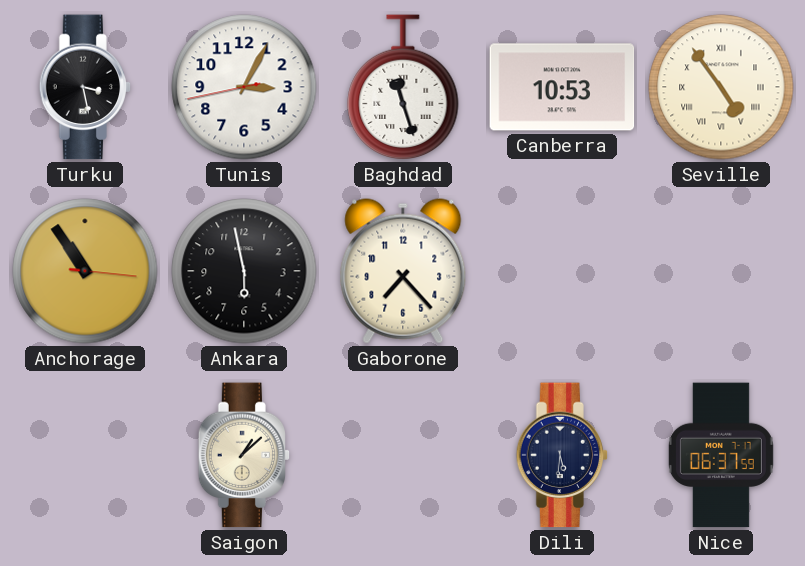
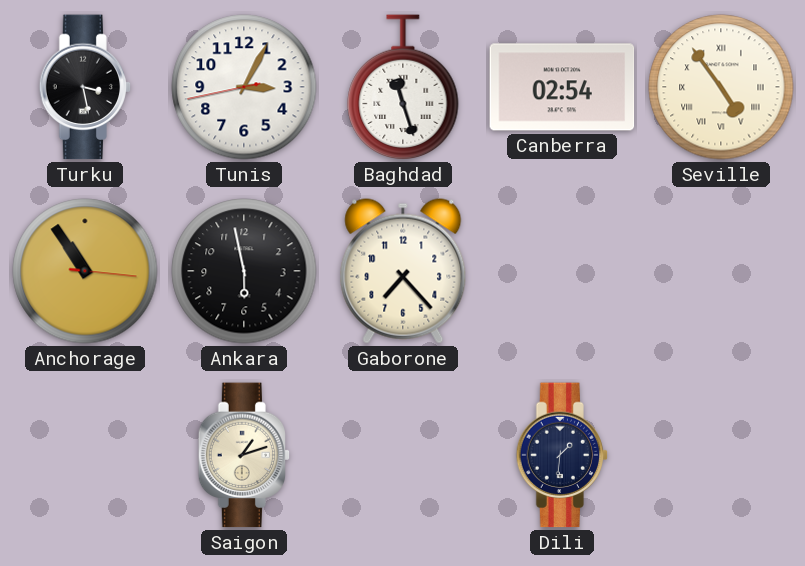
Canberra: 10:53 -> 02:54 (562, 87)
Saigon: 1:08 -> 1:12 (244, 455)
Dili: 5:31 -> 1:31 (562, 455)
Nice: 06:37 -> none (721, 455)
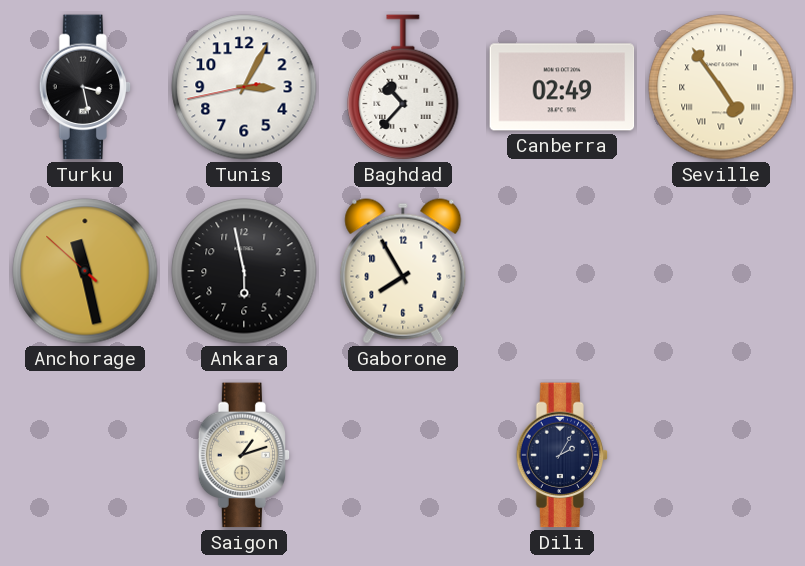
Baghdad: 11:27 -> 10:37 (403, 88)
Canberra: 02:54 -> 02:49 (562, 87)
Anchorage: 10:54 -> 11:27 (85, 271)
Gaborone: 7:23 -> 7:55 (403, 271)
Dili: 1:31 -> 2:05 (562, 455)
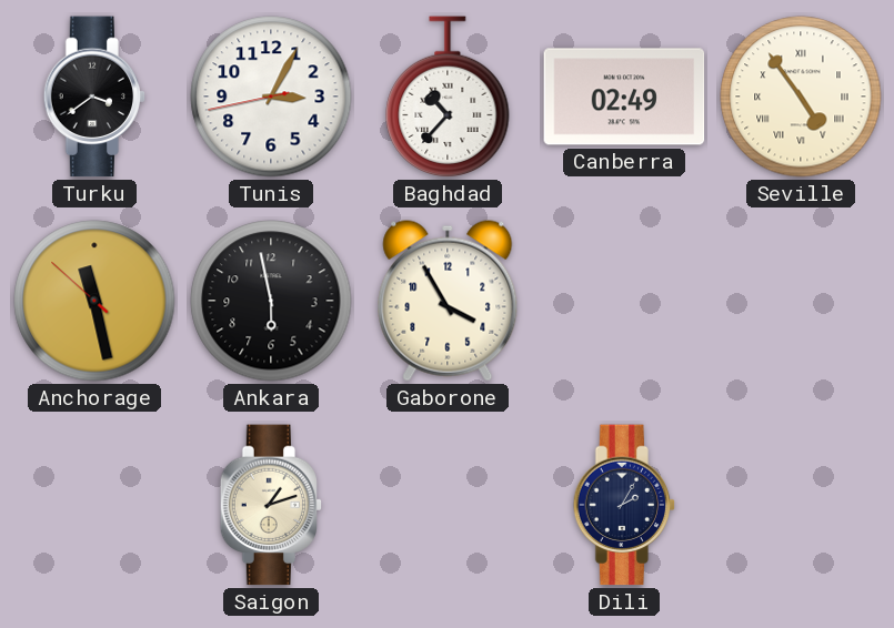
Turku: 3:28 -> 3:39 (94, 97)
Gaborone: 7:55 -> 3:55 (448, 301)
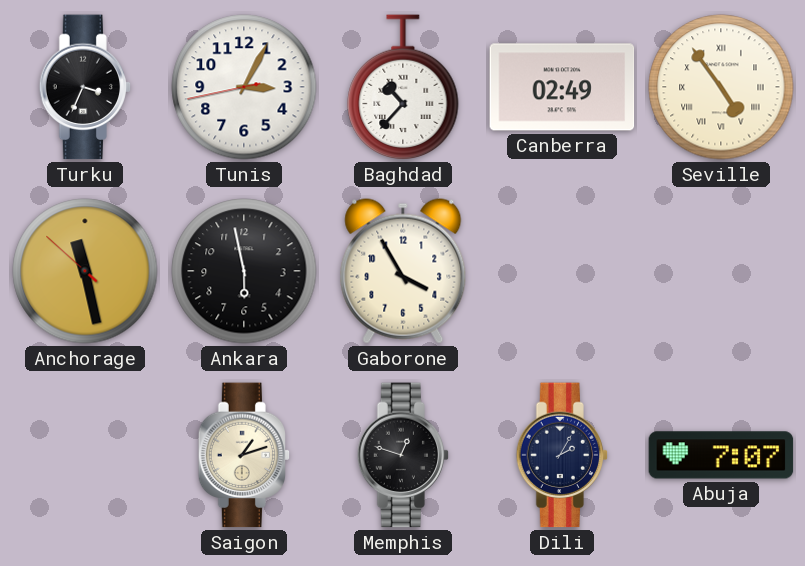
Turku: 3:39 -> 3:34 (85, 87)
Memphis: none -> 12:48 (403, 455)
Abuja: none -> 7:07 (721, 455)
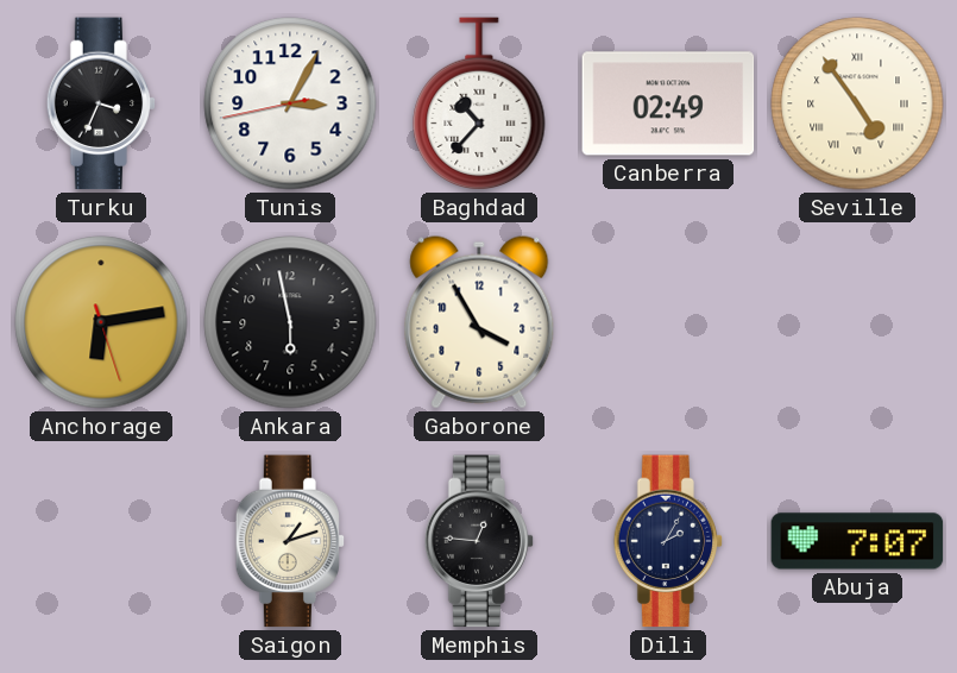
Anchorage: 11:27 -> 6:13 (101, 322)
Memphis: 12:48 -> 12:46 (479, 541)
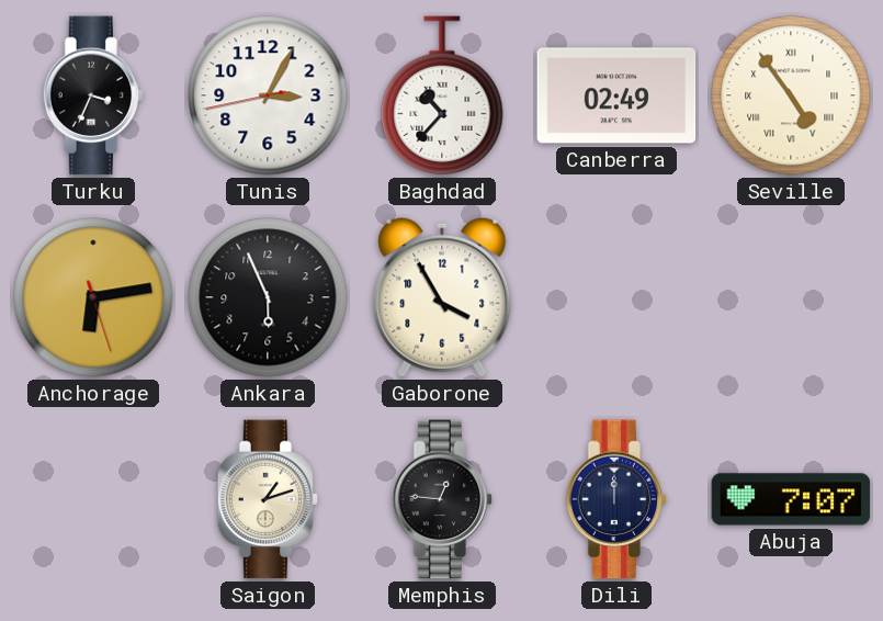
Ankara: 5:58 -> 5:56 (268, 297)
Dili: 2:05 -> 12:00 (616, 499)
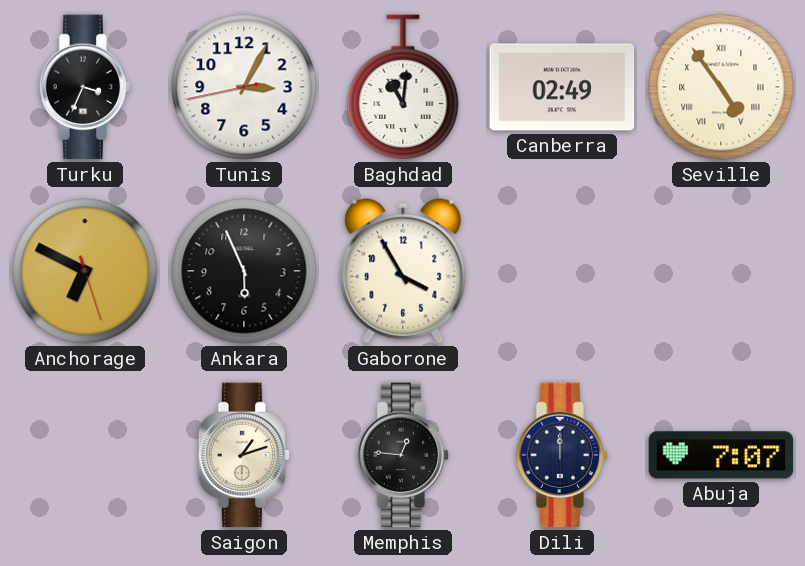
Baghdad: 10:37 -> 11:01 (403, 88)
Anchorage: 6:13 -> 6:49 (85, 271)
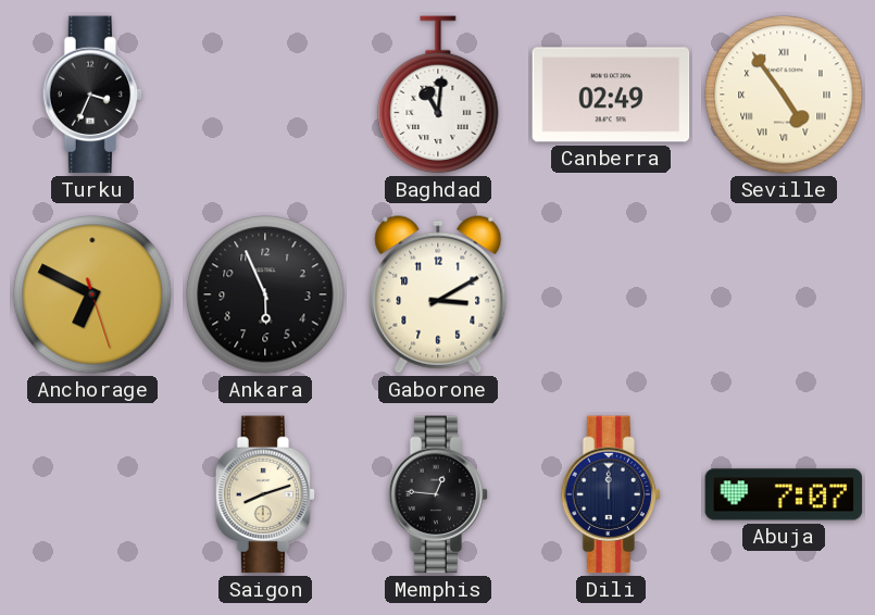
Tunis: 3:04 -> none (244, 87)
Gaborone: 3:55 -> 3:10 (438, 294)
Saigon: 1:12 -> 8:12 (265, 494)
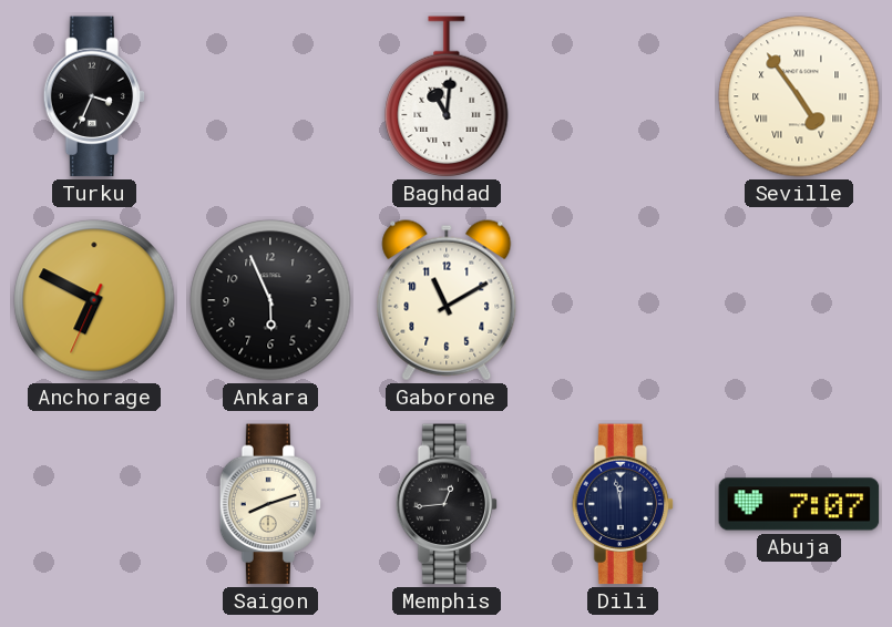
Canberra: 02:49 -> none (611, 95)
Anchorage: 6:49:27 -> 6:49:34 (94, 300)
Gaborone: 3:10 -> 11:10 (447, 300)
Memphis: 12:46 -> 12:44 (447, 504)
Dili: 12:00 -> 11:58 (623, 504)
